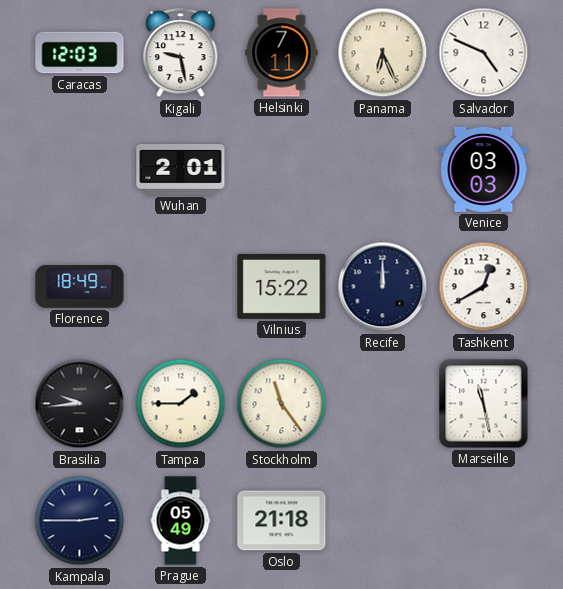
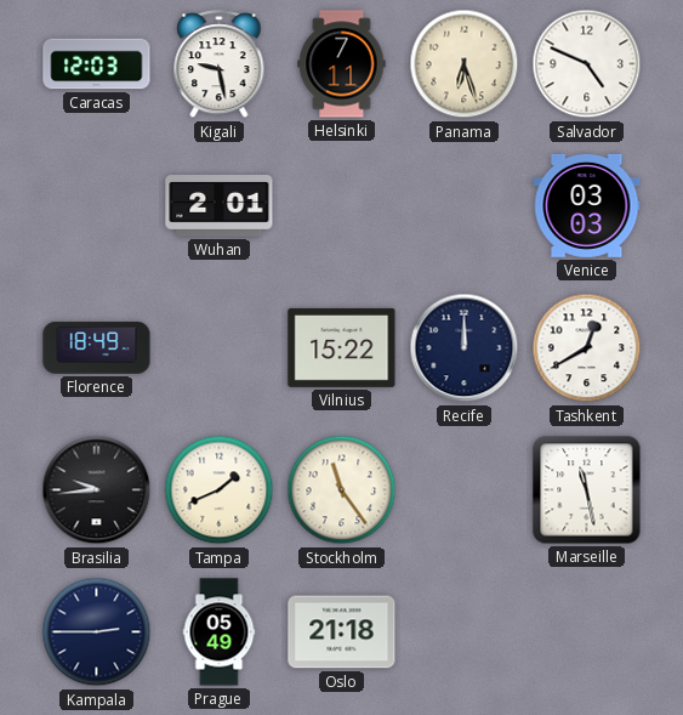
Panama: 6:26 -> 6:27 (465, 64)
Tampa: 1:45 -> 1:41 (220, 490)
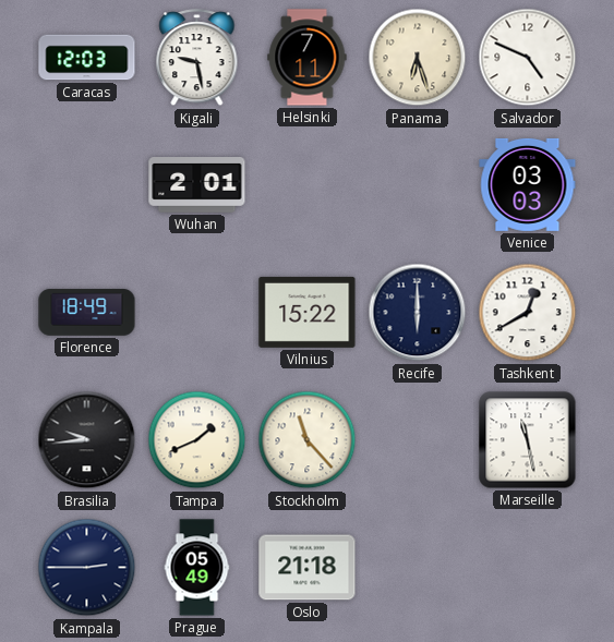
Recife: 12:00 -> 6:00 (418, 313)
Stockholm: 11:24 -> 11:23 (308, 440)
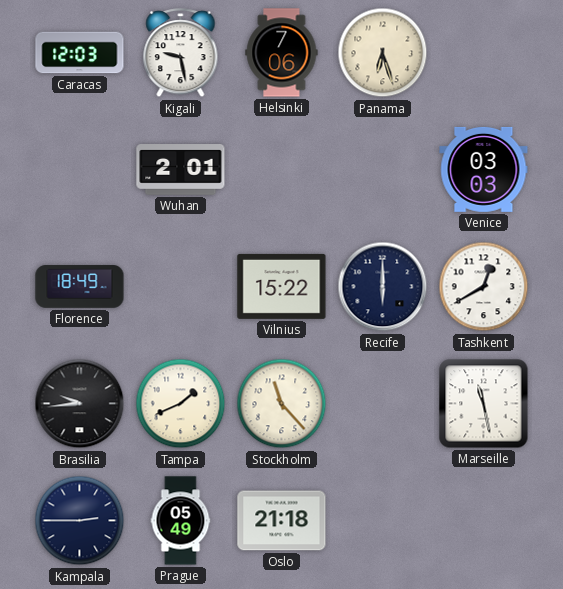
Helsinki: 7:11 -> 7:06 (282, 53)
Salvador: 4:49 -> none (528, 58)
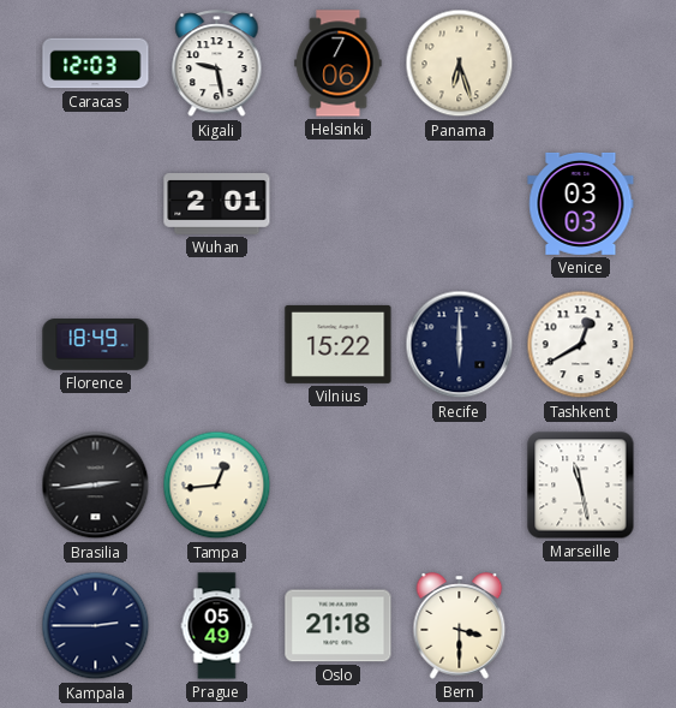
Brasilia: 9:44 -> 2:44 (96, 486)
Tampa: 1:41 -> 12:44 (217, 486)
Stockholm: 11:23 -> none (282, 404)
Bern: none -> 3:30 (460, 626)
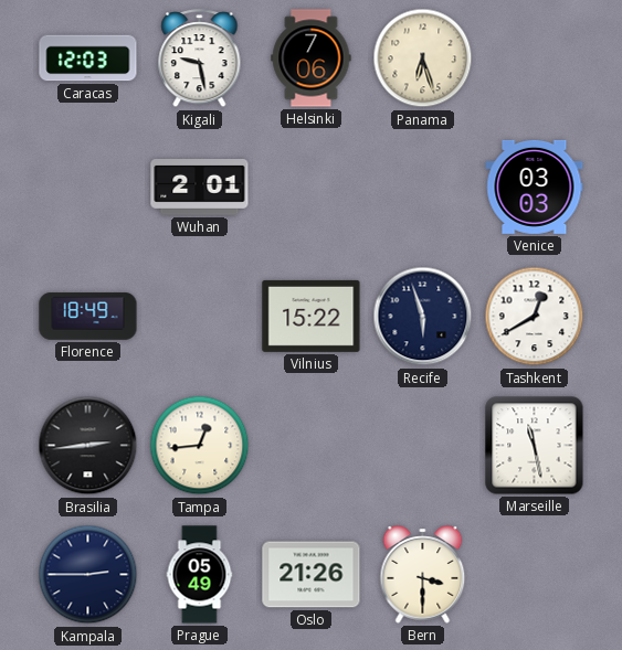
Recife: 6:00 -> 5:57 (423, 317)
Oslo: 21:18 -> 21:26 (312, 575)
